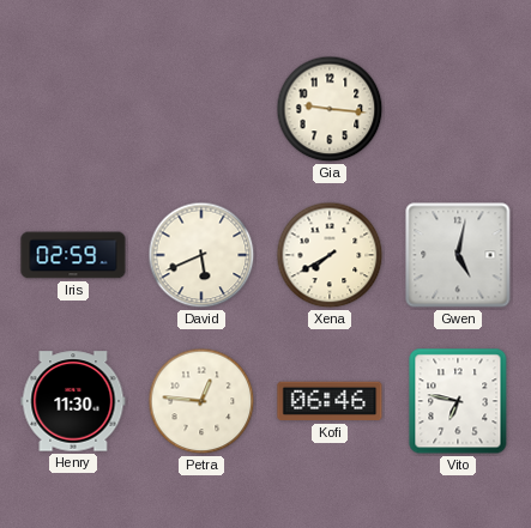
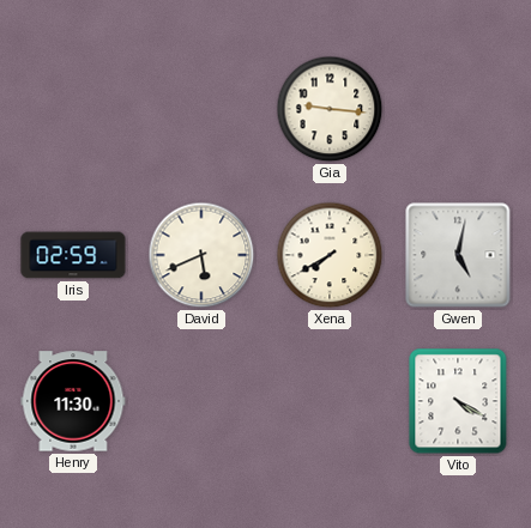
Petra: 12:46 -> none (201, 401)
Kofi: 06:46 -> none (330, 401)
Vito: 6:47 -> 4:20 (458, 401)
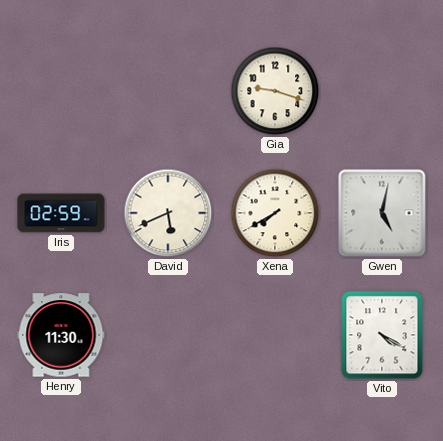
Gia: 9:16 -> 9:18 (275, 91)
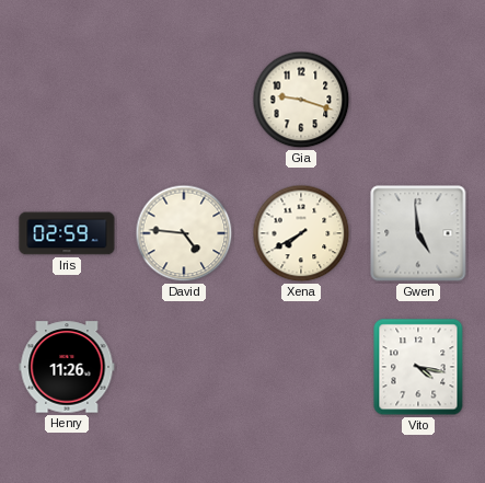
David: 5:41 -> 4:46 (184, 233)
Gwen: 5:02 -> 4:59 (418, 233)
Henry: 11:30 -> 11:26 (67, 367)
Vito: 4:20 -> 4:17 (418, 367)
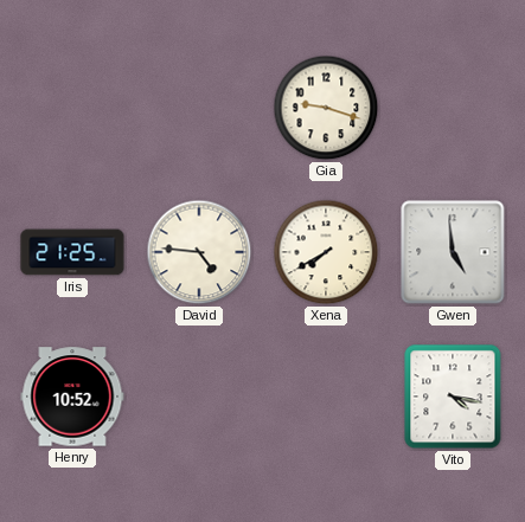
Iris: 02:59 -> 21:25 (72, 252)
Henry: 11:26 -> 10:52 (72, 397)
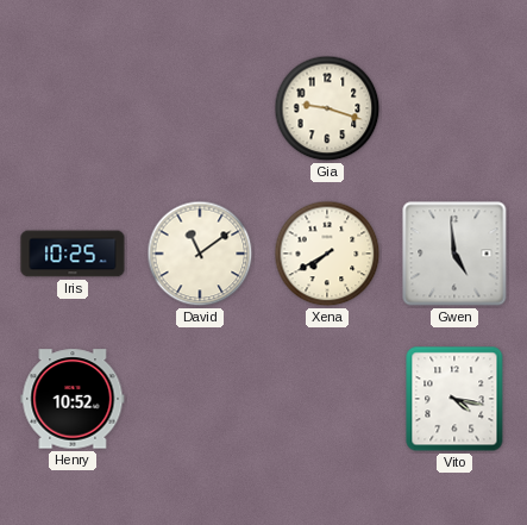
Iris: 21:25 -> 10:25 (73, 254)
David: 4:46 -> 11:09 (200, 254)
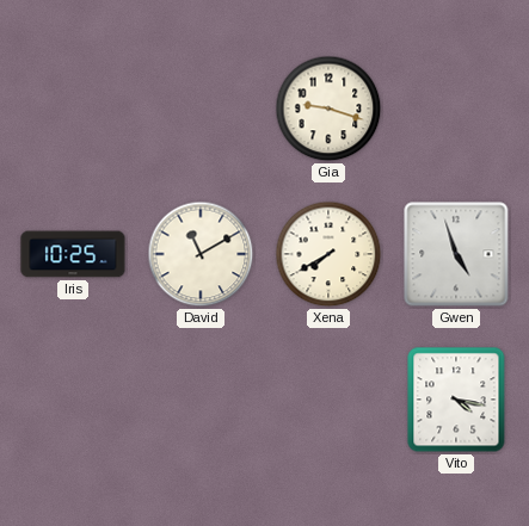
David: 11:09 -> 11:10 (201, 254)
Gwen: 4:59 -> 4:57 (456, 254)
Henry: 10:52 -> none (73, 399)
